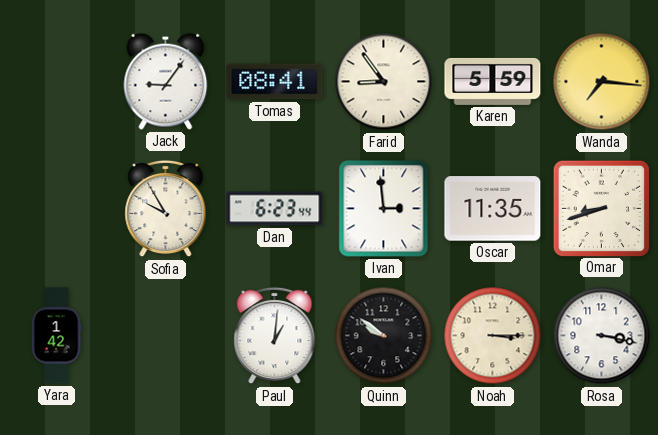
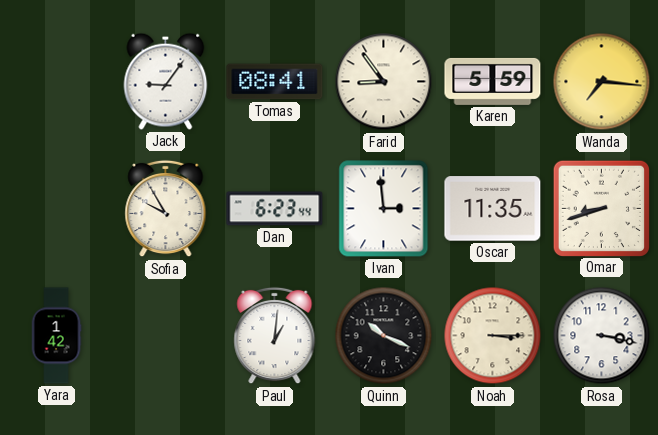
Quinn: 9:51 -> 10:19 (384, 336)
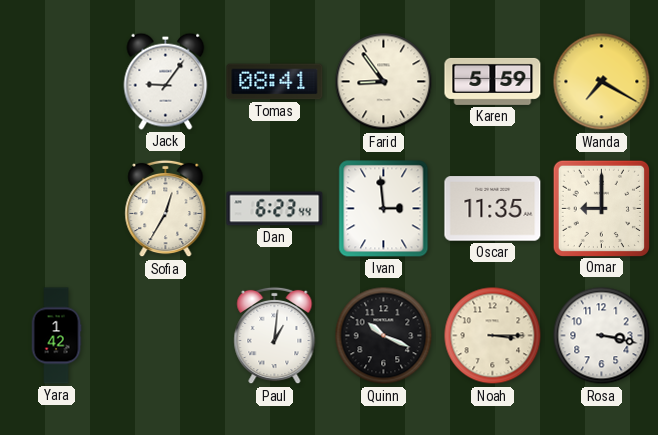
Wanda: 7:16 -> 7:20 (602, 82)
Sofia: 9:55 -> 12:35 (166, 209)
Omar: 8:42 -> 9:00 (601, 208)
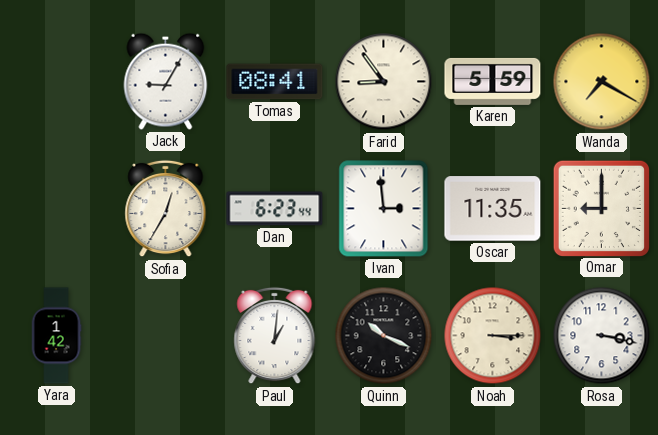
Jack: 9:06 -> 9:05 (166, 81)
